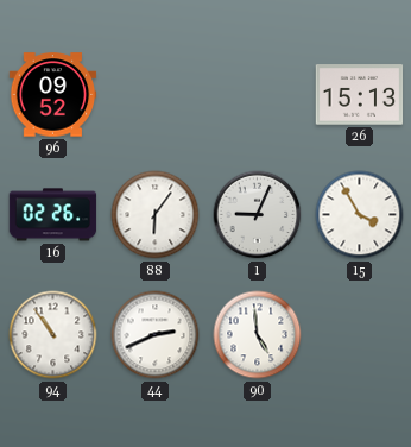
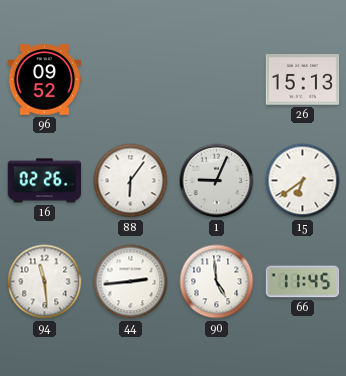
15: 3:55 -> 6:39 (303, 181)
94: 10:54 -> 11:29 (45, 282)
44: 2:41 -> 2:44 (131, 282)
66: none -> 11:45 (303, 282)
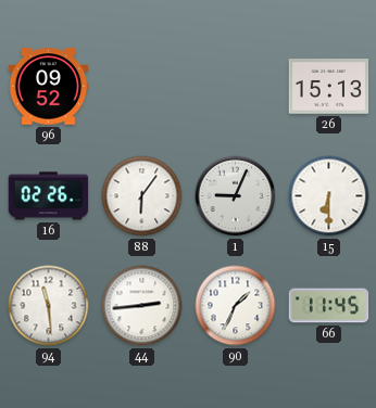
15: 6:39 -> 6:30 (329, 196)
90: 4:59 -> 1:34 (236, 306)
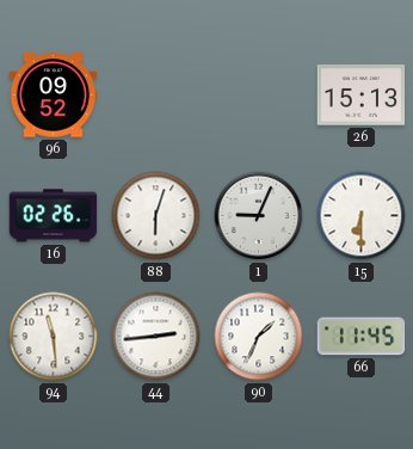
88: 6:06 -> 6:03 (156, 216)
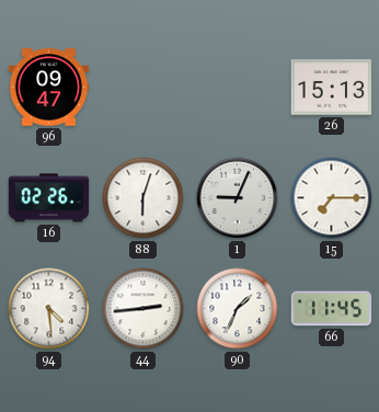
96: 09:52 -> 09:47 (49, 88)
15: 6:30 -> 7:15 (332, 198)
94: 11:29 -> 4:29 (49, 309)
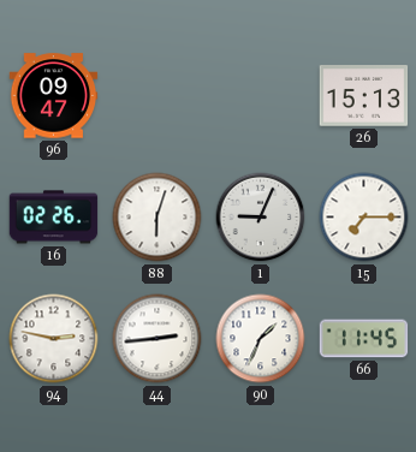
94: 4:29 -> 2:47 (54, 339)
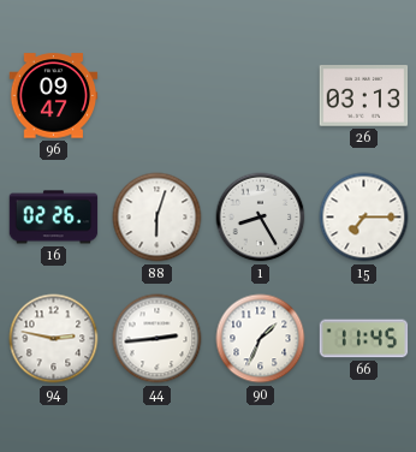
26: 15:13 -> 03:13 (364, 96)
1: 9:04 -> 8:25 (261, 218)
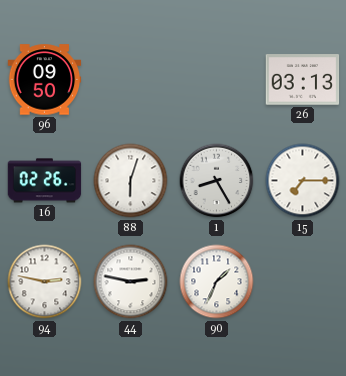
96: 09:47 -> 09:50 (45, 80)
44: 2:44 -> 2:47 (131, 282)
66: 11:45 -> none (364, 339)
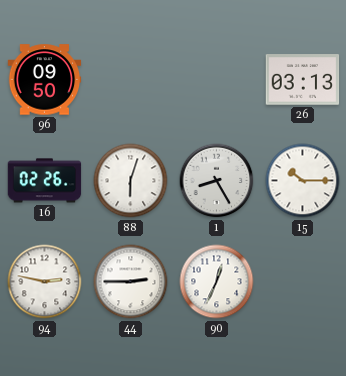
15: 7:15 -> 10:15 (303, 181)
44: 2:47 -> 2:45 (131, 282)
90: 1:34 -> 12:34 (217, 282)
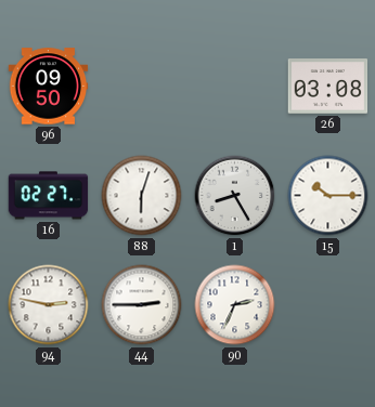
26: 03:13 -> 03:08 (328, 87)
16: 02:26 -> 02:27 (49, 196)
90: 12:34 -> 2:34 (235, 305)
